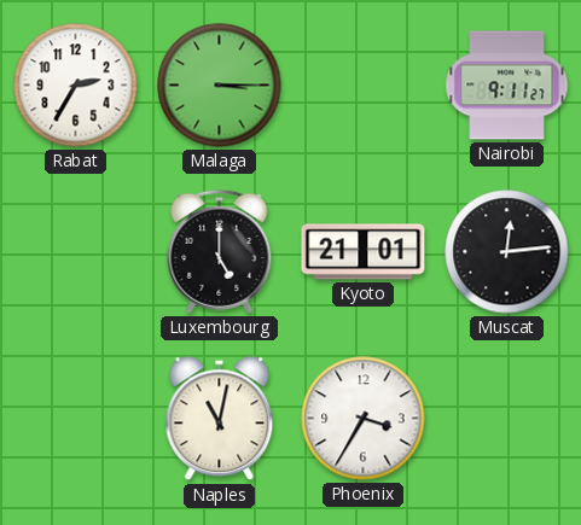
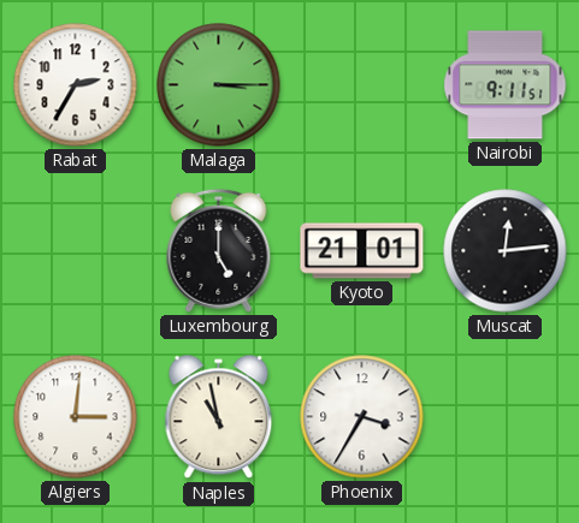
Nairobi: 9:11:27 -> 9:11:51 (506, 85)
Algiers: none -> 3:01 (76, 417)
Naples: 11:02 -> 10:58 (219, 417)
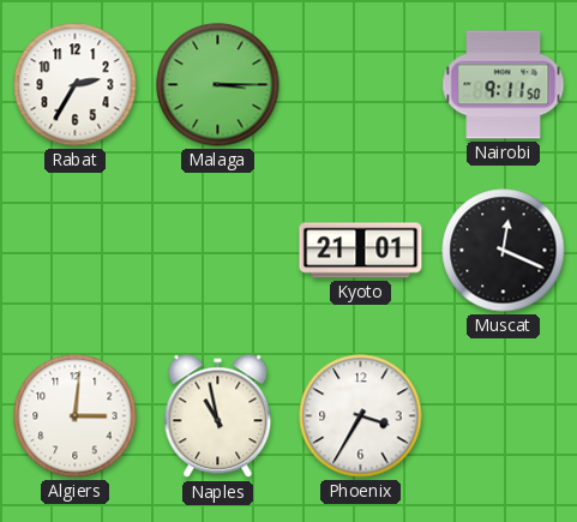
Nairobi: 9:11:51 -> 9:11:50 (504, 85)
Luxembourg: 5:00 -> none (219, 250)
Muscat: 12:14 -> 12:19 (504, 251)
